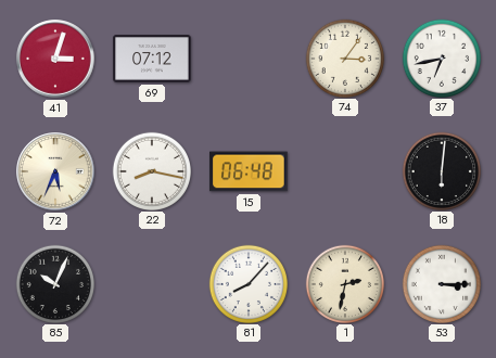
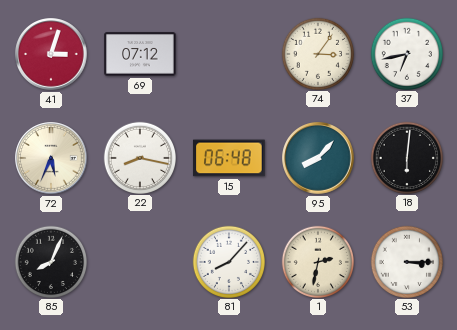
95: none -> 8:07 (318, 158)
85: 10:04 -> 8:04 (50, 261)
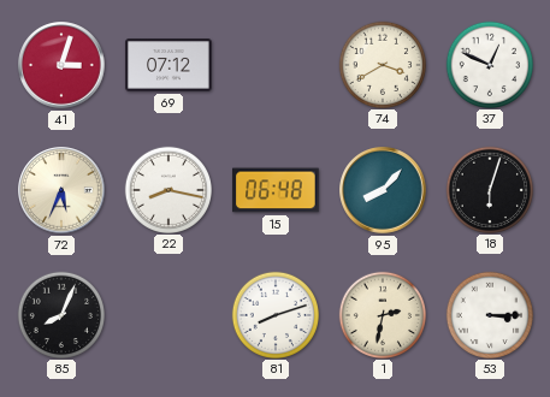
74: 3:06 -> 3:40 (382, 64)
37: 6:43 -> 12:49 (489, 64)
18: 6:01 -> 6:03 (489, 189)
81: 8:07 -> 8:12 (274, 314)
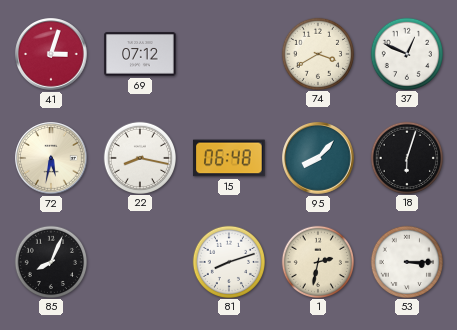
72: 5:34 -> 5:32 (51, 158)
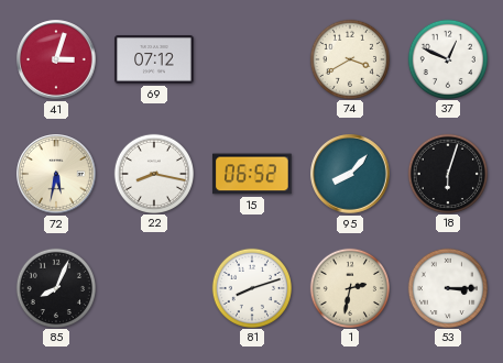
15: 06:48 -> 06:52 (252, 174)
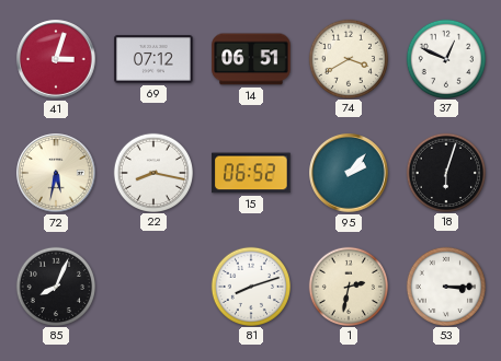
14: none -> 06:51 (251, 59)
95: 8:07 -> 2:07 (349, 173)
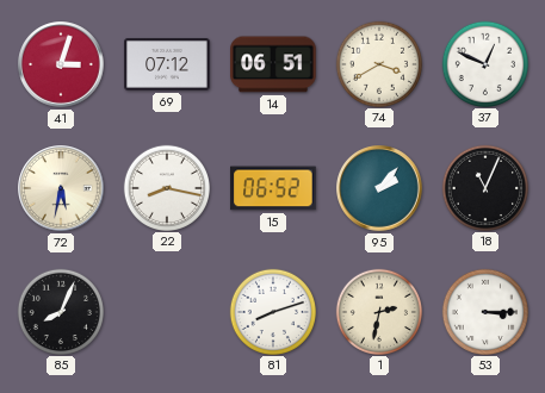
18: 6:03 -> 11:04 (484, 187)
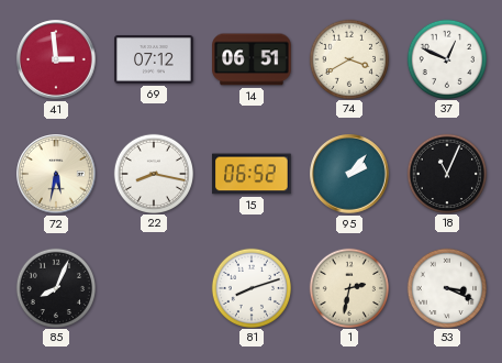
41: 3:03 -> 2:59 (56, 59)
53: 3:15 -> 3:19 (446, 287)
